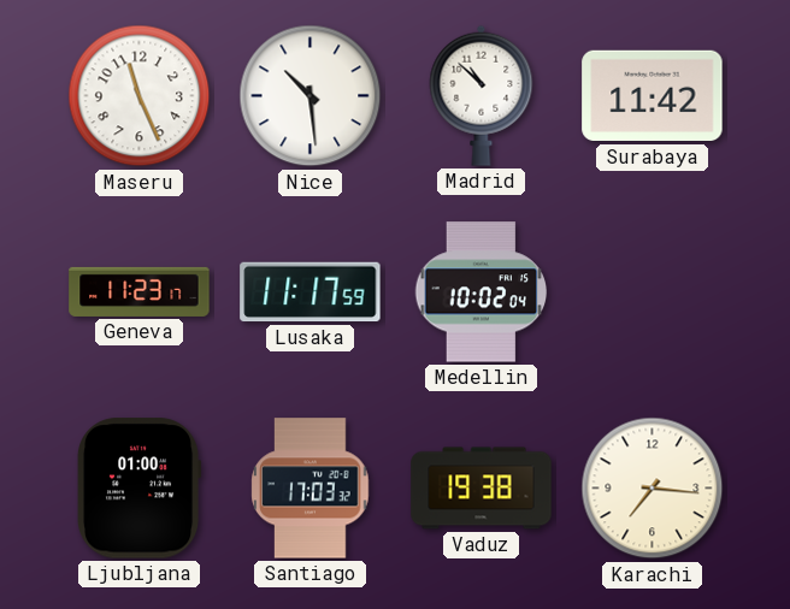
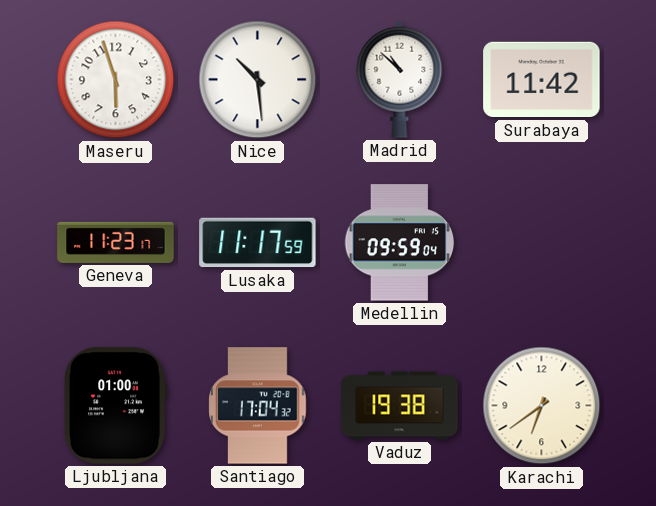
Maseru: 11:26 -> 5:57 (116, 80)
Medellin: 10:02 -> 09:59 (400, 243)
Santiago: 17:03 -> 17:04 (258, 406)
Karachi: 7:16 -> 6:39 (542, 406)
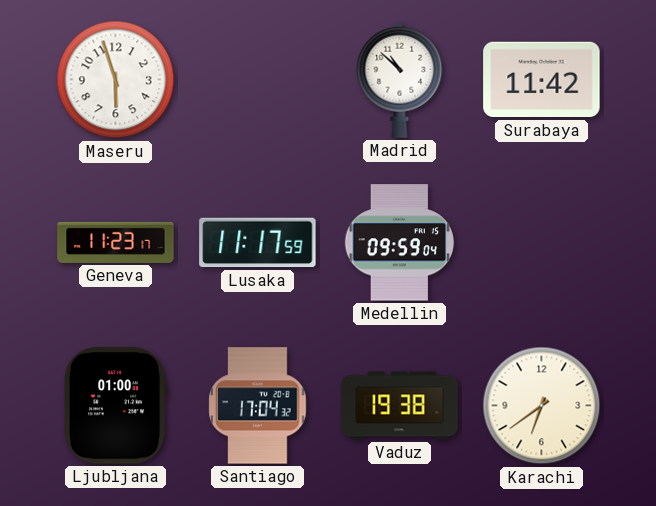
Nice: 10:29 -> none (258, 80)
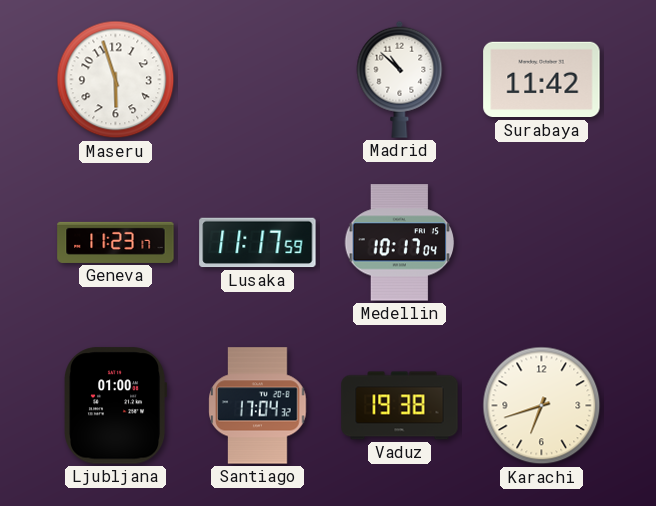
Medellin: 09:59 -> 10:17 (400, 243)
Karachi: 6:39 -> 6:42 (542, 406)
